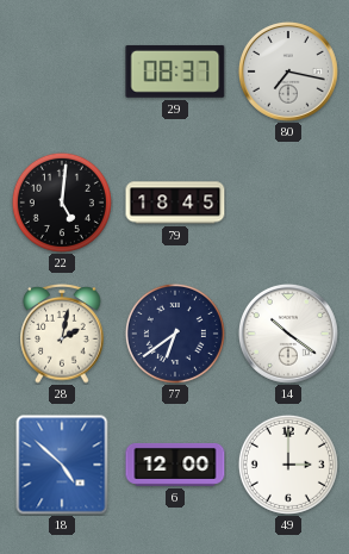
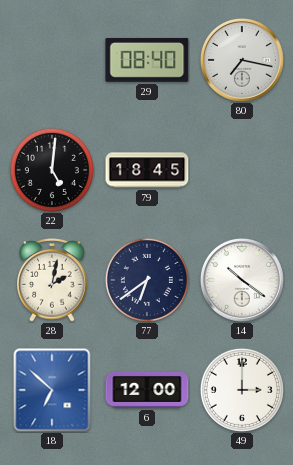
29: 08:37 -> 08:40 (147, 60)
18: 4:52 -> 6:52 (52, 390)
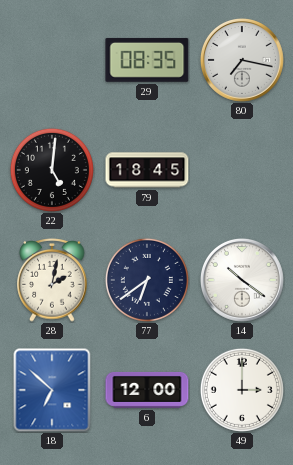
29: 08:40 -> 08:35 (147, 60)
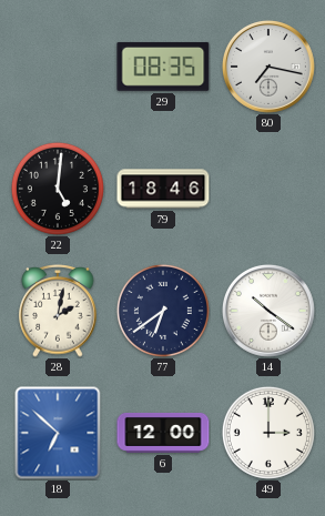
79: 18:45 -> 18:46 (163, 189)
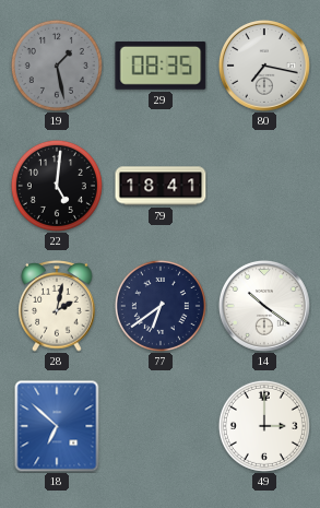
19: none -> 1:28 (57, 66)
79: 18:46 -> 18:41 (161, 186)
6: 12:00 -> none (163, 433)
